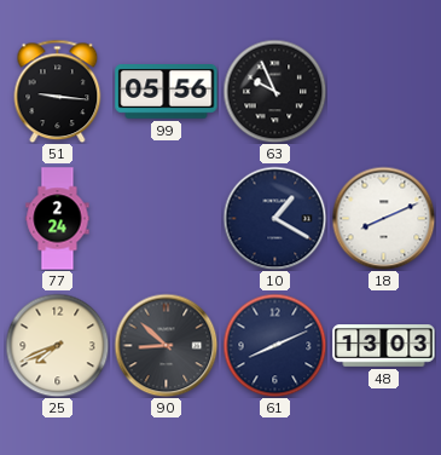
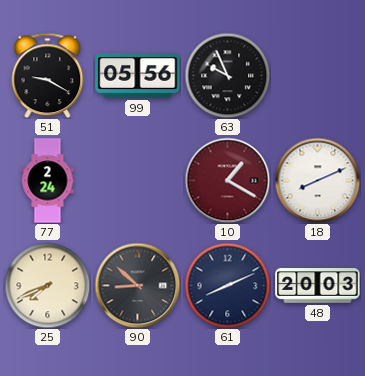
51: 9:16 -> 9:20 (48, 75)
10 dial: navy -> burgundy (227, 180)
48: 13:03 -> 20:03 (318, 286)
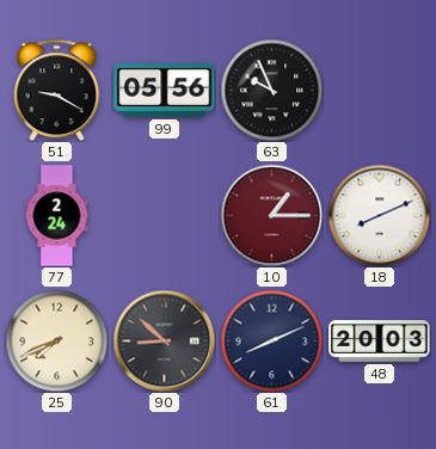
10: 1:20 -> 1:15 (271, 215)
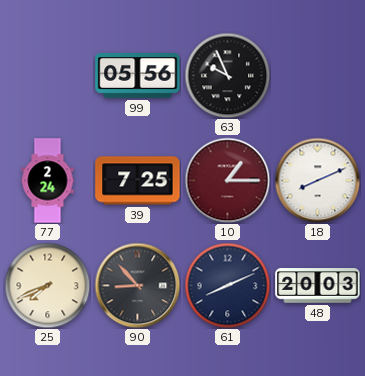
51: 9:20 -> none (57, 90)
39: none -> 7:25 (138, 181)
90: 8:52 -> 8:53 (137, 285)
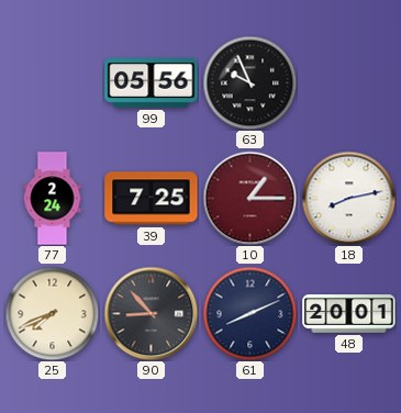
18: 8:11 -> 8:13 (348, 198)
48: 20:03 -> 20:01 (349, 314)
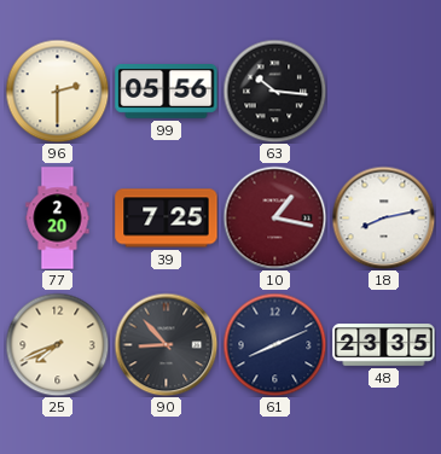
96: none -> 2:30 (57, 91)
63: 9:56 -> 10:16 (274, 91)
77: 2:24 -> 2:20 (58, 219)
10: 1:15 -> 1:17 (274, 217)
48: 20:01 -> 23:35 (384, 345)
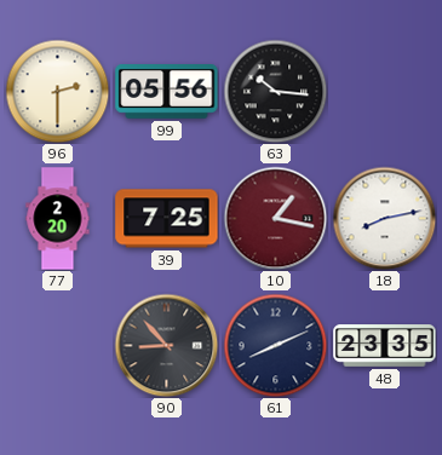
25: 7:41 -> none (57, 344)
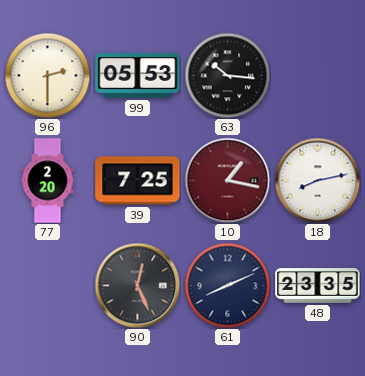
99: 05:56 -> 05:53 (138, 76)
90: 8:53 -> 12:26 (137, 285)
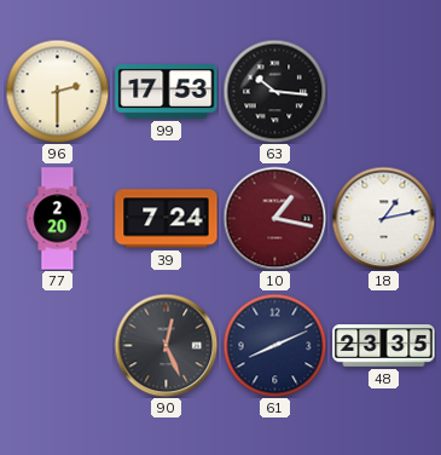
99: 05:53 -> 17:53 (167, 92)
39: 7:25 -> 7:24 (167, 219)
18: 8:13 -> 1:13 (383, 218)
